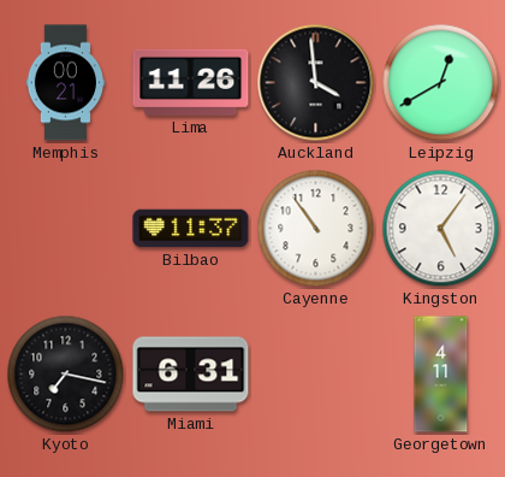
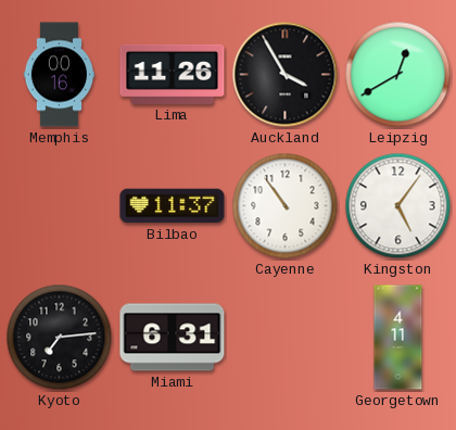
Memphis: 00:21 -> 00:16 (60, 75)
Auckland: 3:59 -> 3:55 (286, 75)
Kyoto: 7:17 -> 7:14 (60, 338)
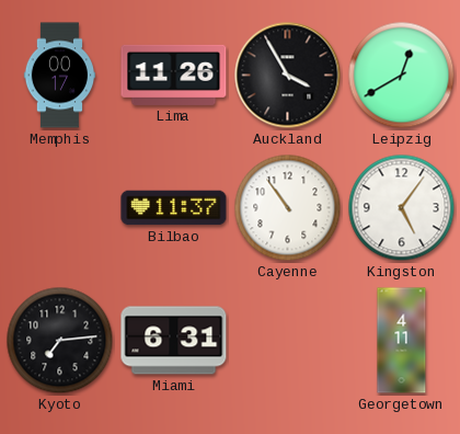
Memphis: 00:16 -> 00:17 (60, 76)
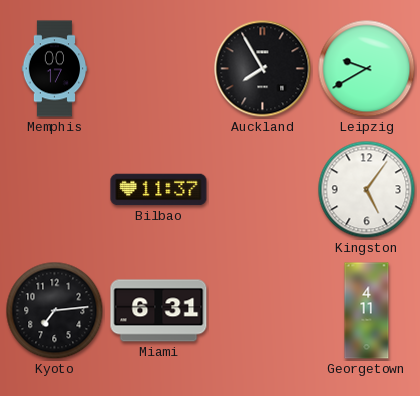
Lima: 11:26 -> none (174, 75)
Auckland: 3:55 -> 7:55 (263, 69)
Leipzig: 12:40 -> 9:40 (367, 69)
Cayenne: 10:54 -> none (288, 208)
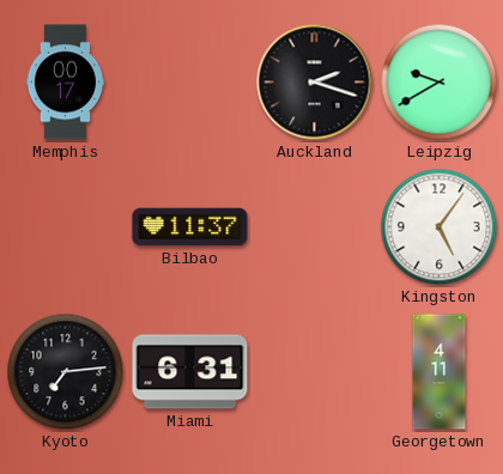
Auckland: 7:55 -> 2:18 (315, 83)
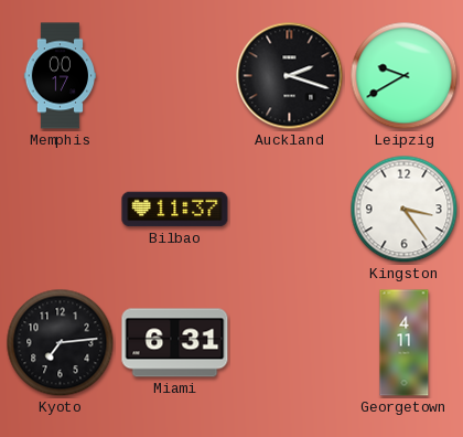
Kingston: 5:06 -> 3:24 (405, 210)
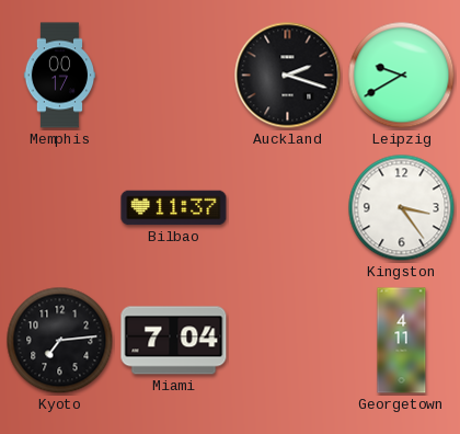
Miami: 6:31 -> 7:04 (174, 341)
